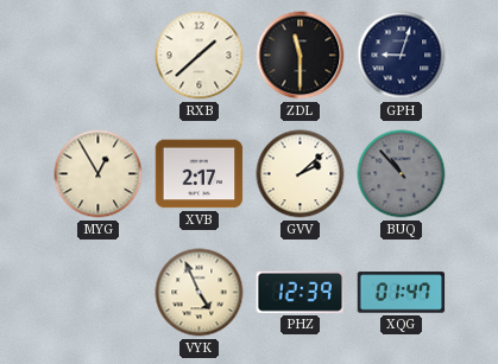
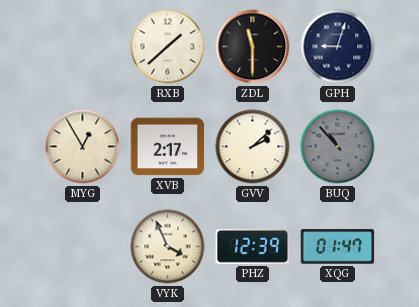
VYK: 4:56 -> 3:56 (168, 247)
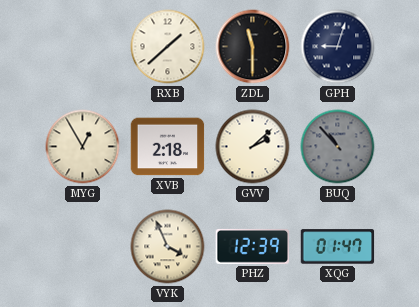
XVB: 2:17 -> 2:18 (168, 147)
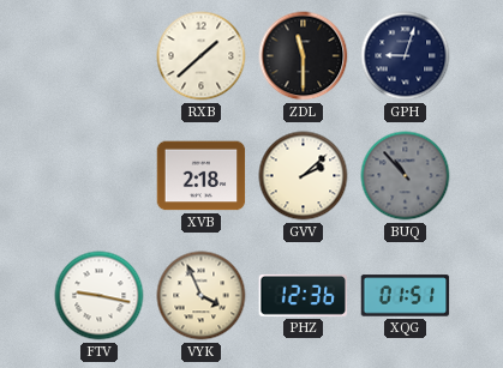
MYG: 12:55 -> none (83, 147)
FTV: none -> 9:17 (100, 296)
PHZ: 12:39 -> 12:36 (304, 295)
XQG: 01:47 -> 01:51 (406, 296)
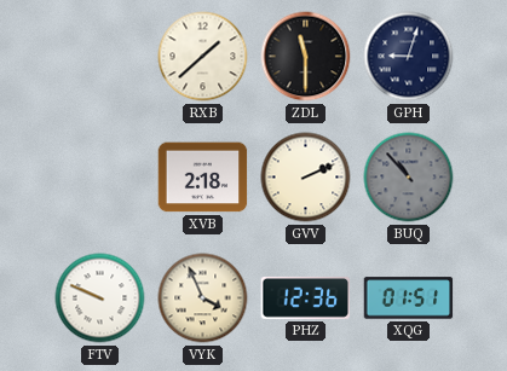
GVV: 2:08 -> 2:11 (306, 178)
FTV: 9:17 -> 9:49 (100, 298)
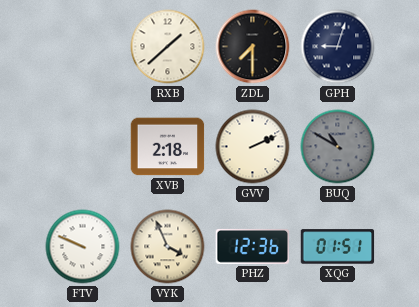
ZDL: 11:30 -> 7:30 (253, 47)
BUQ: 10:53 -> 10:50 (338, 147)
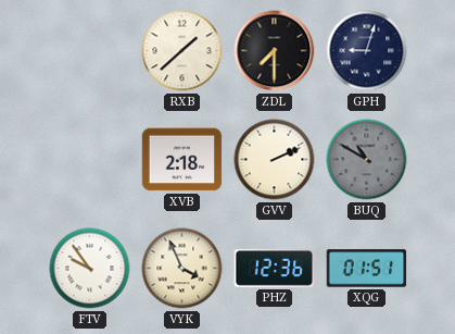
FTV: 9:49 -> 9:54 (90, 269)
